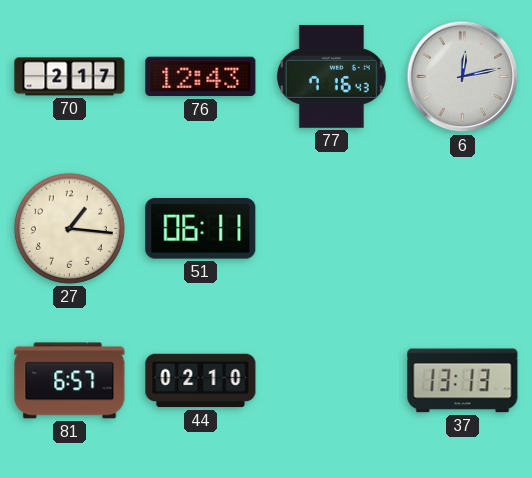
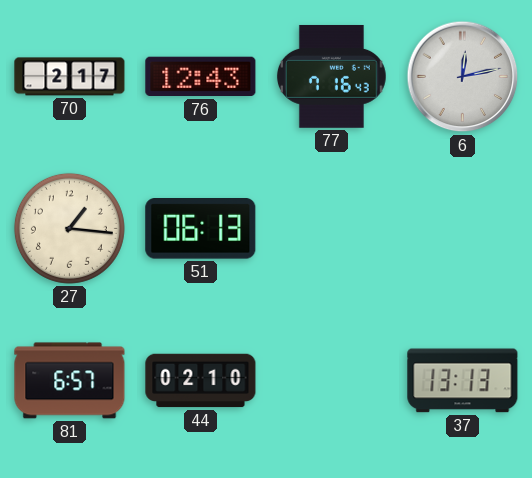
51: 06:11 -> 06:13 (201, 229)
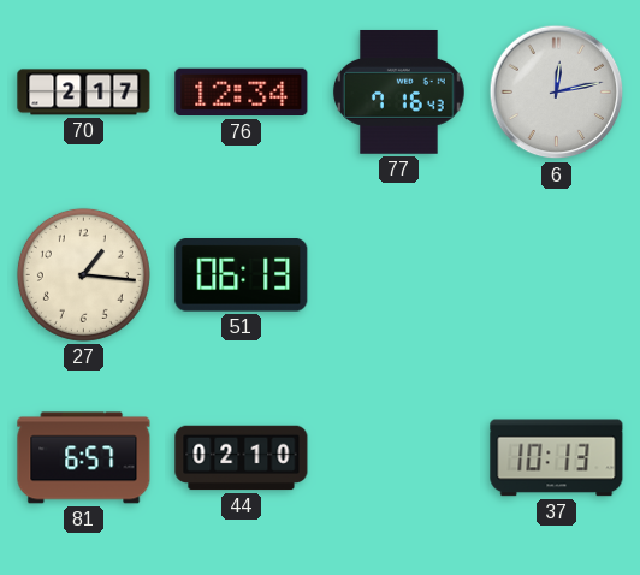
76: 12:43 -> 12:34 (242, 93)
37: 13:13 -> 10:13 (557, 458)
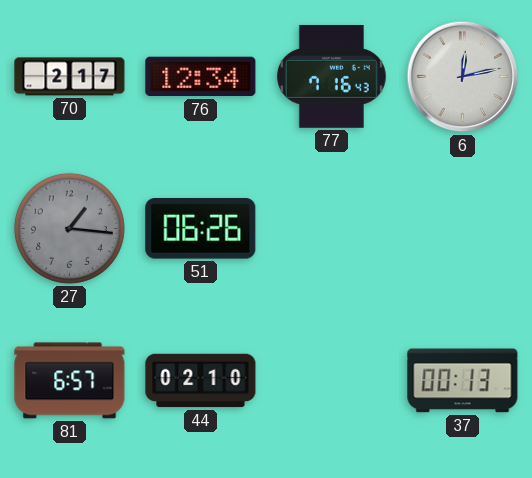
27 dial: cream -> grey (69, 228)
51: 06:13 -> 06:26 (201, 229)
37: 10:13 -> 00:13 (463, 381)
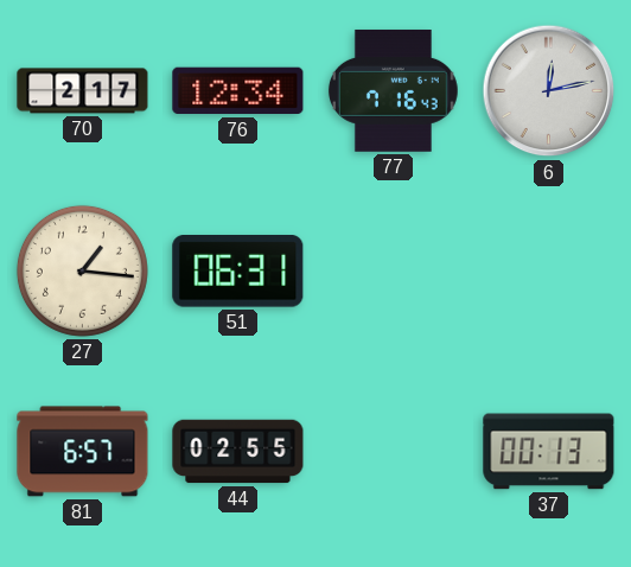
27 dial: grey -> cream (82, 270)
51: 06:26 -> 06:31 (238, 272)
44: 02:10 -> 02:55 (238, 452)
